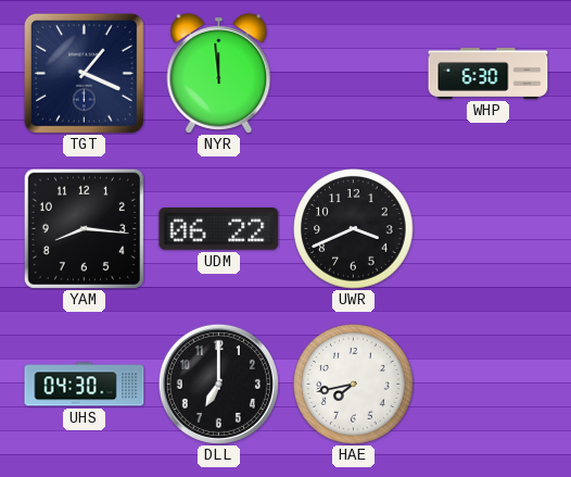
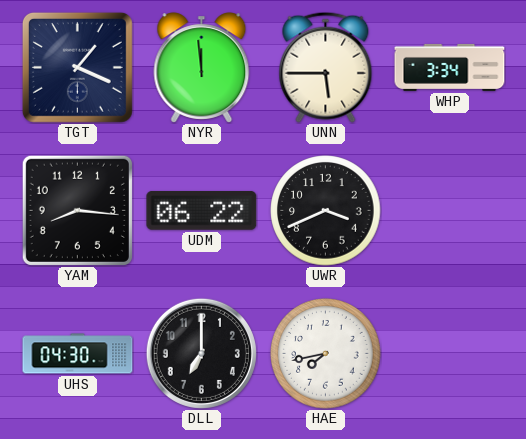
UNN: none -> 5:45 (326, 67)
WHP: 6:30 -> 3:34 (450, 67)
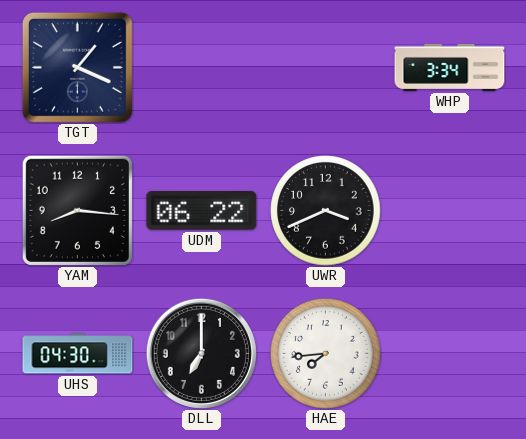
NYR: 11:59 -> none (202, 68)
UNN: 5:45 -> none (326, 67)
HAE: 7:43 -> 7:44 (326, 354)
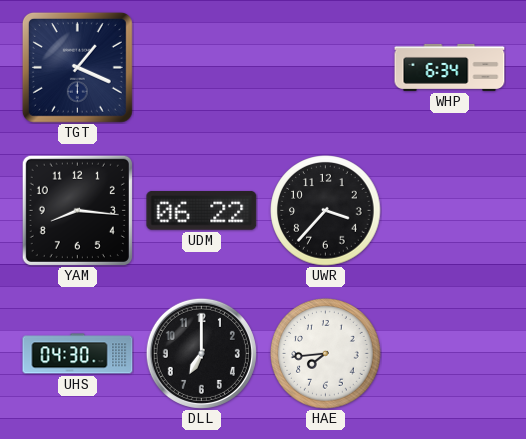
WHP: 3:34 -> 6:34 (450, 67)
UWR: 3:41 -> 3:37 (326, 211)
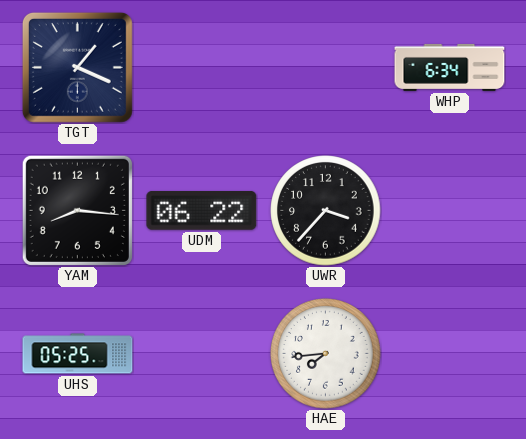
UHS: 04:30 -> 05:25 (78, 354)
DLL: 7:00 -> none (201, 353)
